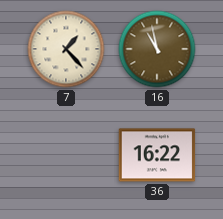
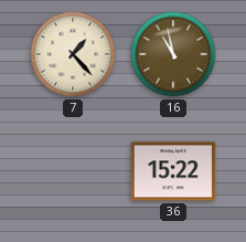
36: 16:22 -> 15:22 (173, 171)
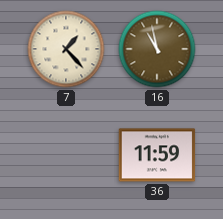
36: 15:22 -> 11:59 (157, 155)
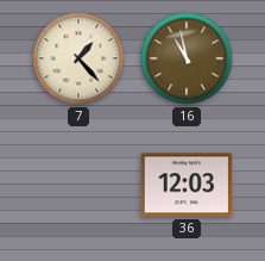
36: 11:59 -> 12:03 (187, 185)
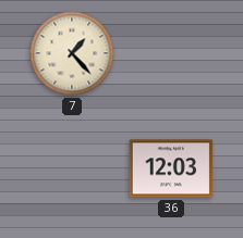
16: 10:58 -> none (187, 58)
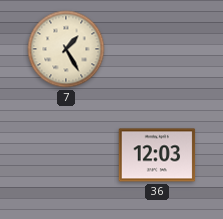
7: 1:23 -> 1:25 (66, 49)
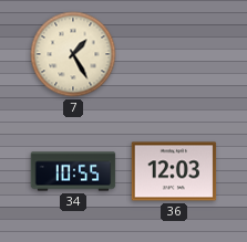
34: none -> 10:55 (73, 171)
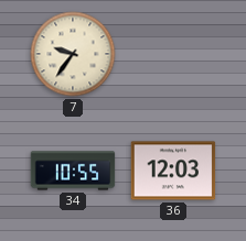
7: 1:25 -> 9:36 (73, 54)
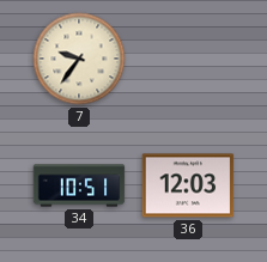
34: 10:55 -> 10:51 (79, 185)
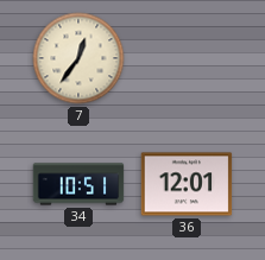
7: 9:36 -> 12:36 (78, 58)
36: 12:03 -> 12:01 (187, 184)
